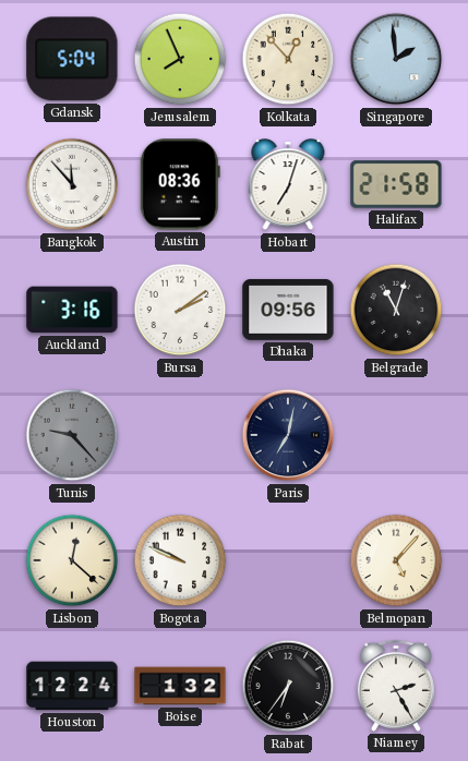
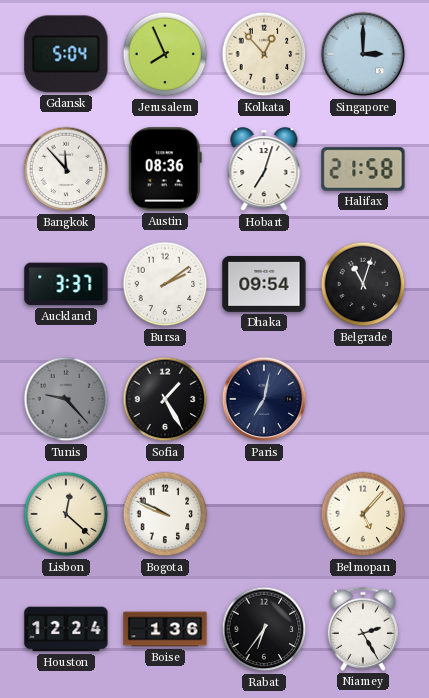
Singapore: 1:59 -> 3:00 (363, 54)
Auckland: 3:16 -> 3:37 (66, 284)
Dhaka: 09:56 -> 09:54 (264, 284)
Sofia: none -> 1:25 (165, 399)
Boise: 1:32 -> 1:36 (165, 629)
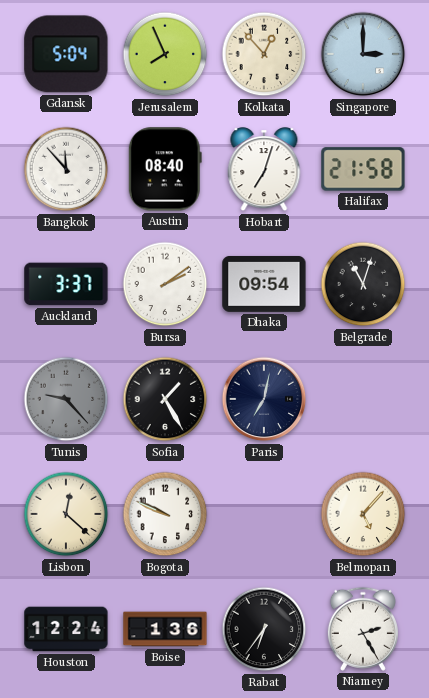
Austin: 08:36 -> 08:40 (165, 169)
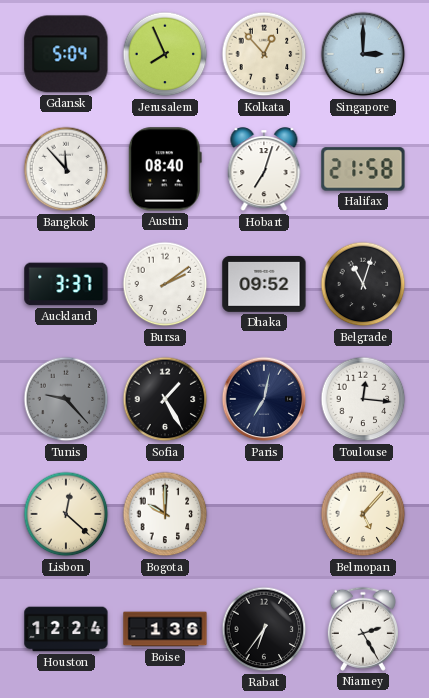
Dhaka: 09:54 -> 09:52 (264, 284)
Toulouse: none -> 12:16 (363, 399)
Bogota: 9:49 -> 10:00 (165, 514)
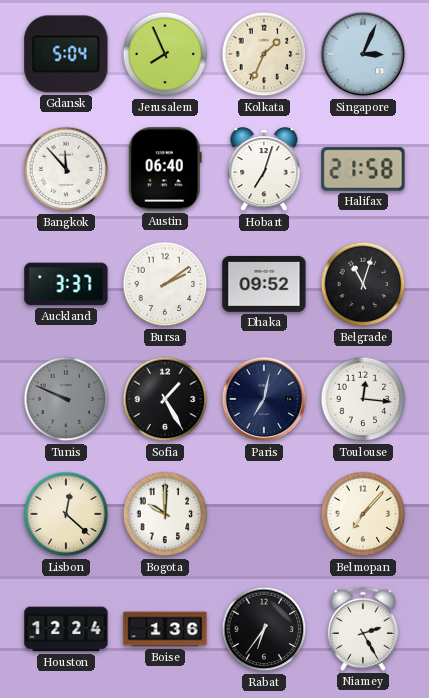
Kolkata: 12:53 -> 1:34 (264, 54)
Singapore: 3:00 -> 3:04 (363, 54)
Austin: 08:40 -> 06:40 (165, 169)
Tunis: 9:23 -> 9:49 (66, 399)
Belmopan: 5:07 -> 7:07 (363, 514)
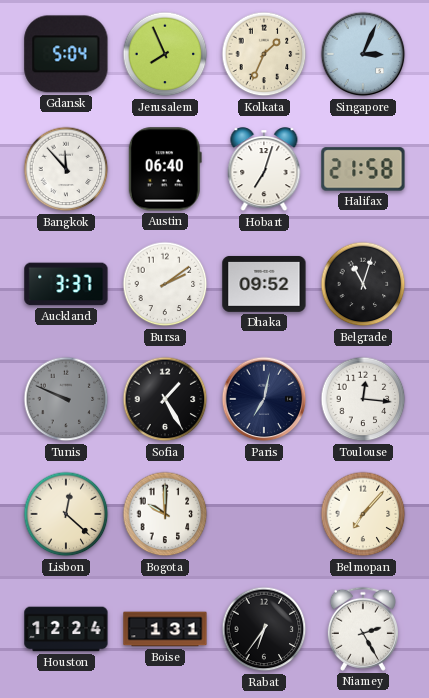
Boise: 1:36 -> 1:31 (165, 629)
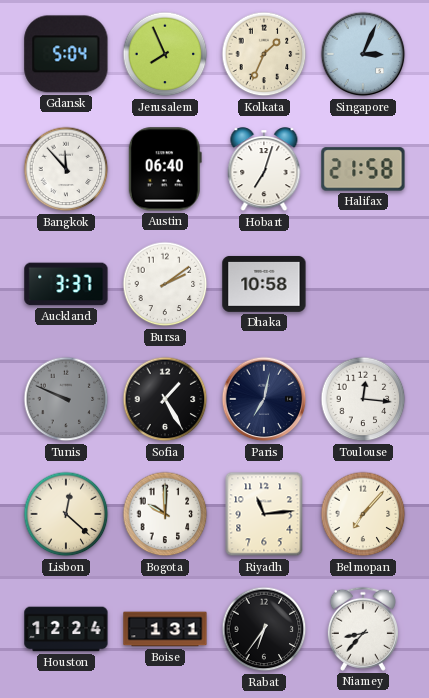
Dhaka: 09:52 -> 10:58 (264, 284)
Belgrade: 11:03 -> none (363, 284)
Riyadh: none -> 11:14 (264, 514)
Niamey: 2:25 -> 8:37 (363, 629)
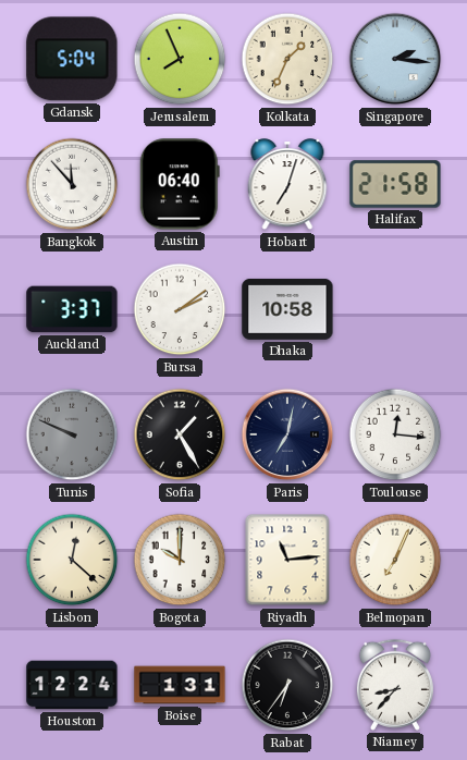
Singapore: 3:04 -> 2:16 (395, 59)
Belmopan: 7:07 -> 7:04 (395, 560)
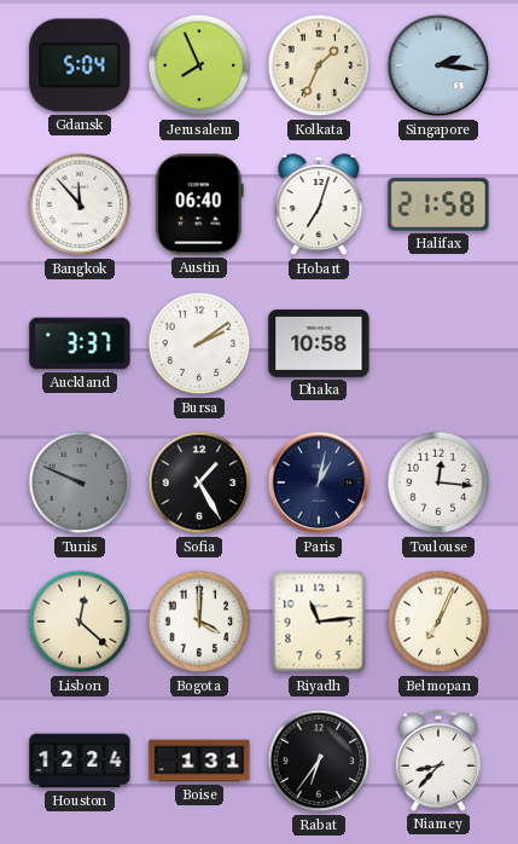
Paris: 7:02 -> 1:02 (319, 482)
Bogota: 10:00 -> 4:00 (199, 622)
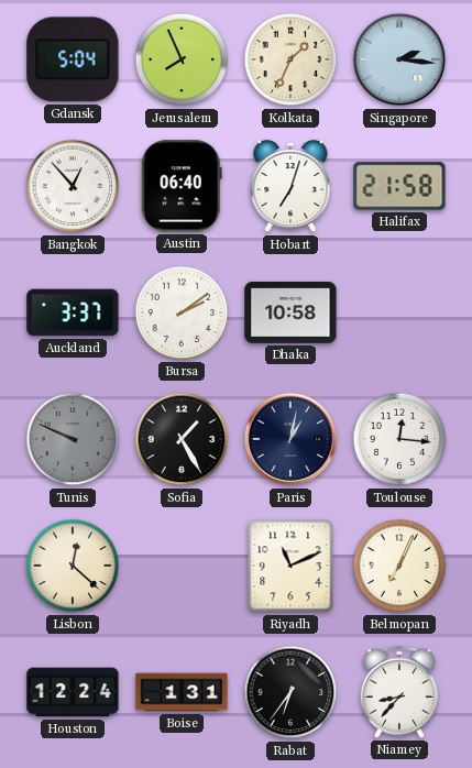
Bangkok: 11:53 -> 12:53 (73, 186)
Bogota: 4:00 -> none (199, 622)
Riyadh: 11:14 -> 11:11 (290, 566)
